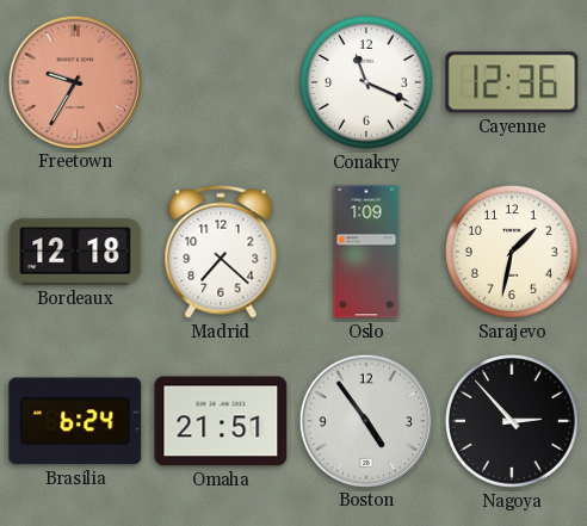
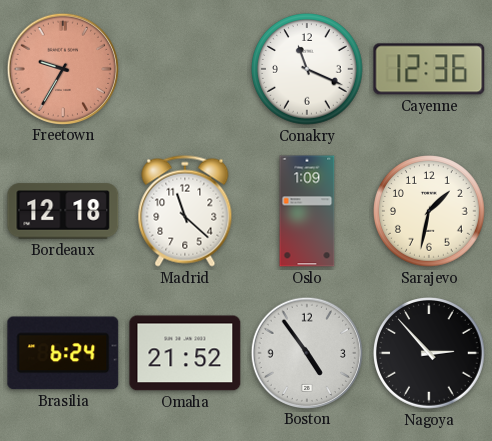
Madrid: 7:22 -> 11:22 (185, 211)
Omaha: 21:51 -> 21:52 (185, 353)
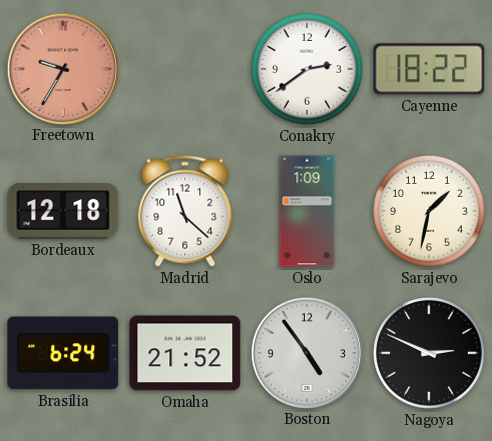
Conakry: 11:19 -> 2:39 (308, 70)
Cayenne: 12:36 -> 18:22 (429, 69)
Nagoya: 2:53 -> 2:49 (430, 354)
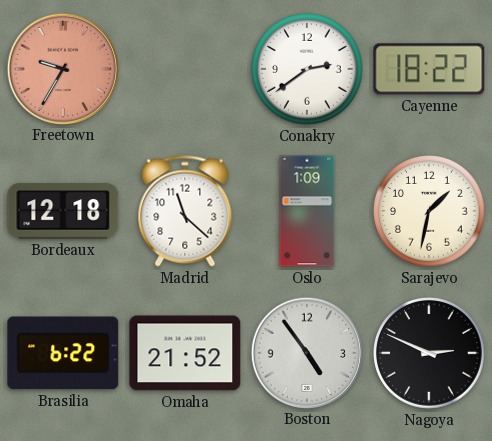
Brasilia: 6:24 -> 6:22 (63, 353)
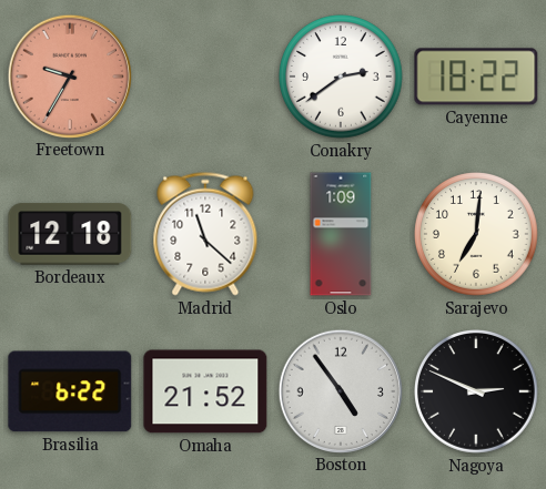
Sarajevo: 1:32 -> 7:01 (477, 235)
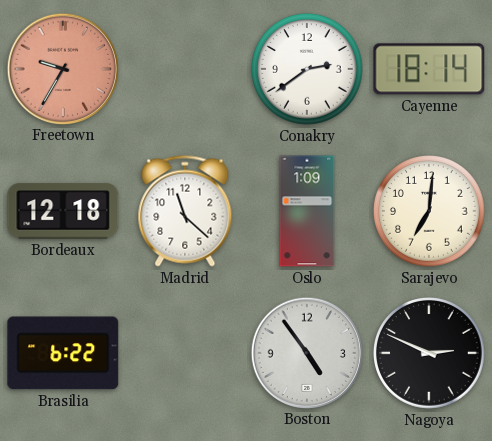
Cayenne: 18:22 -> 18:14 (429, 69)
Omaha: 21:52 -> none (205, 391)
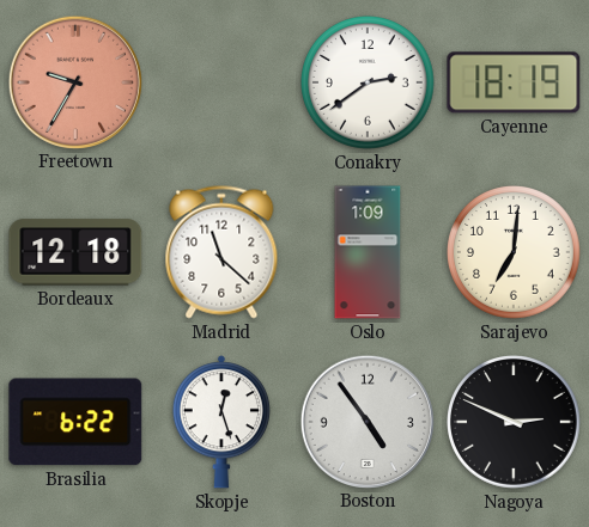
Cayenne: 18:14 -> 18:19 (514, 82)
Skopje: none -> 12:27 (221, 422)
